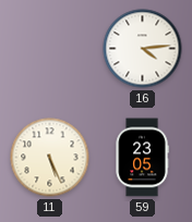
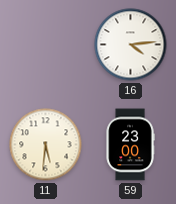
11: 5:26 -> 5:31 (46, 145)
59: 23:05 -> 23:00 (130, 145)
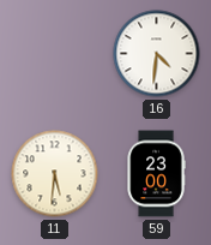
16: 4:14 -> 4:31 (157, 54)
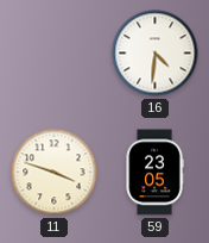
11: 5:31 -> 3:48 (55, 173)
59: 23:00 -> 23:05 (154, 173)
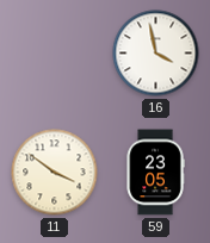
16: 4:31 -> 3:58 (156, 54)
11: 3:48 -> 3:51 (55, 173)
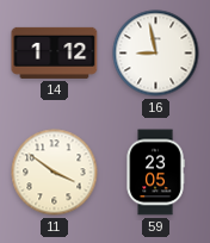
14: none -> 1:12 (55, 52)
16: 3:58 -> 8:58 (156, 54)
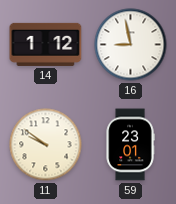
11: 3:51 -> 9:51 (46, 145)
59: 23:05 -> 23:01 (130, 145)
